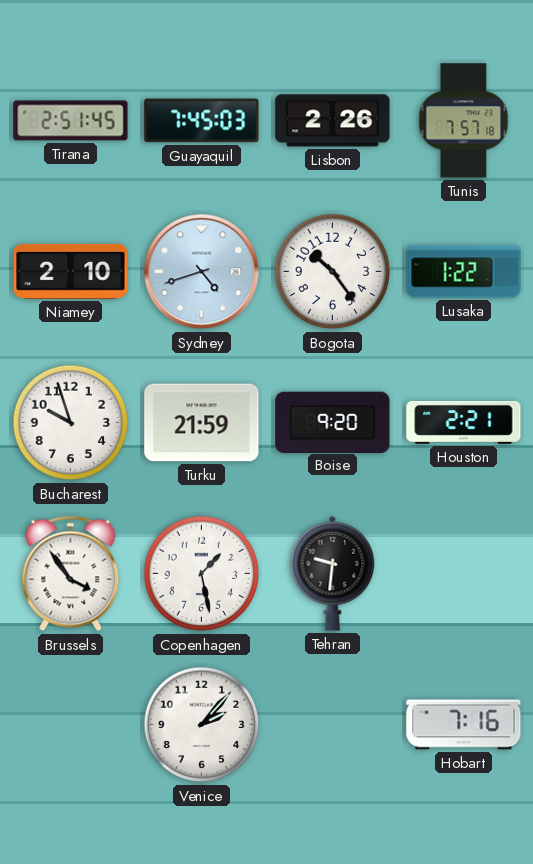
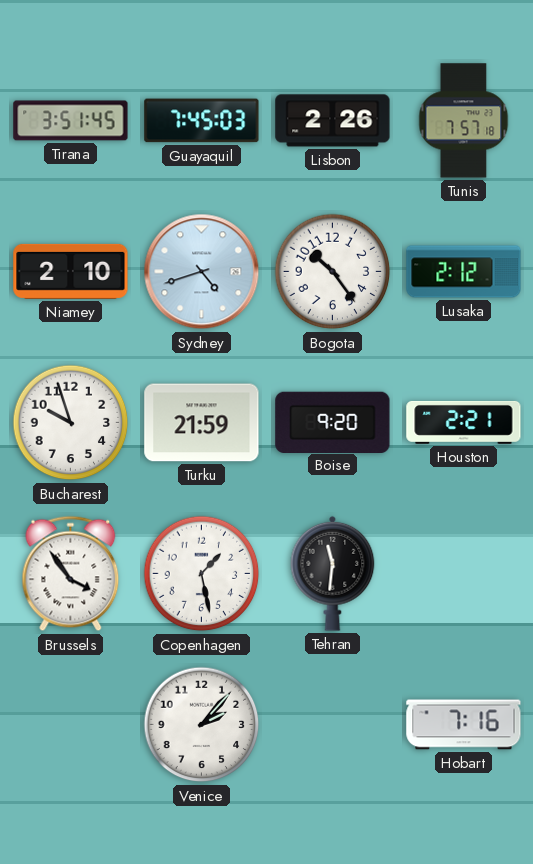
Tirana: 2:51 -> 3:51 (71, 121)
Lusaka: 1:22 -> 2:12 (464, 272)
Tehran: 9:31 -> 11:31 (333, 573)
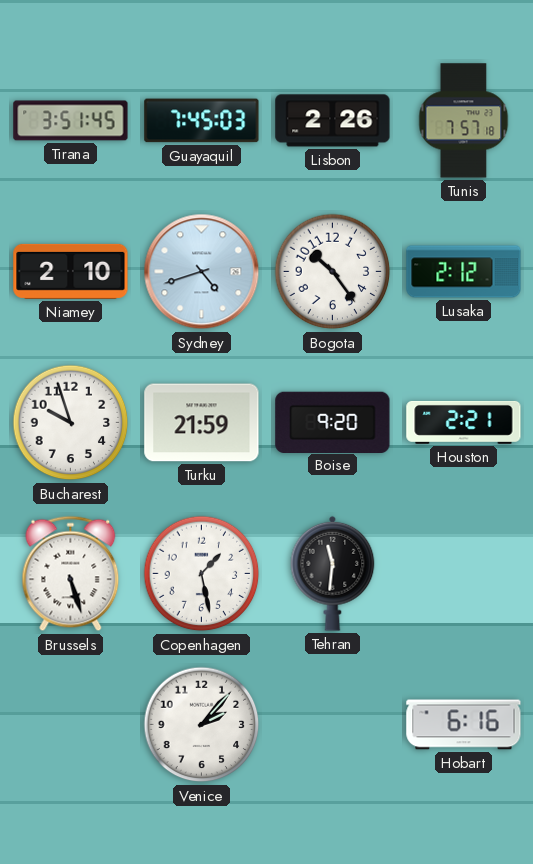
Brussels: 3:54 -> 5:27 (71, 574)
Hobart: 7:16 -> 6:16 (464, 725)
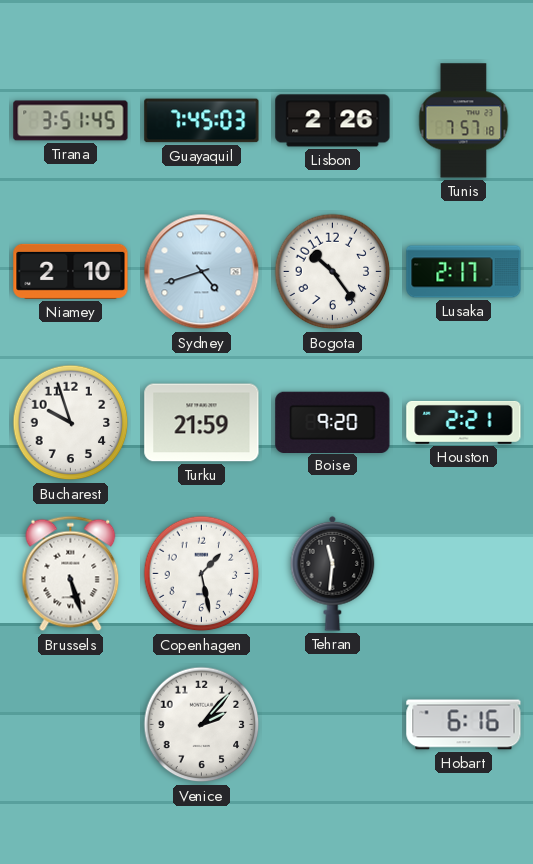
Lusaka: 2:12 -> 2:17 (464, 272)
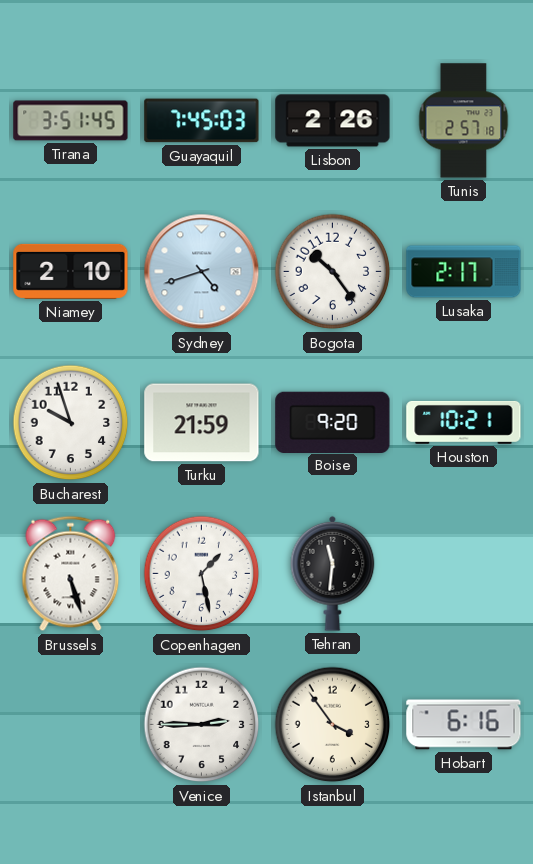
Tunis: 7:57 -> 2:57 (464, 121)
Houston: 2:21 -> 10:21 (464, 422)
Venice: 2:07 -> 2:45 (202, 725)
Istanbul: none -> 3:54 (333, 725)
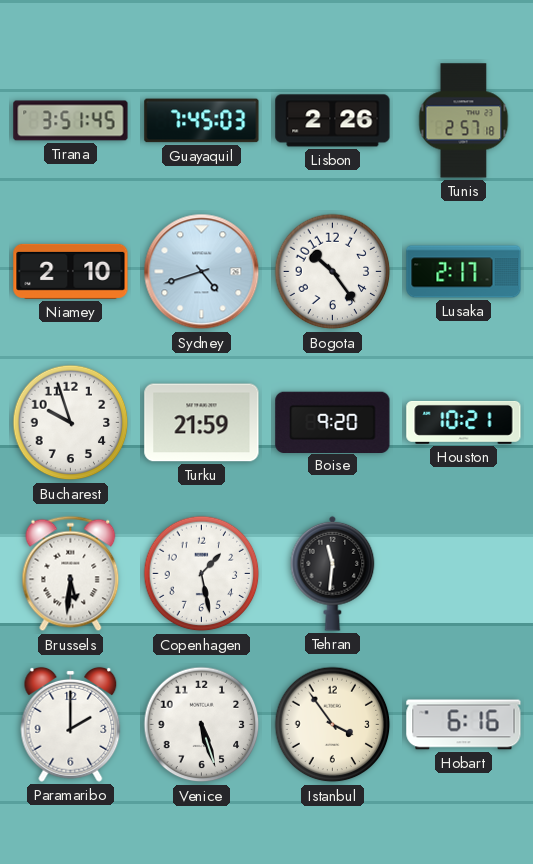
Brussels: 5:27 -> 5:31 (71, 574)
Paramaribo: none -> 2:00 (71, 724)
Venice: 2:45 -> 5:27 (202, 725)
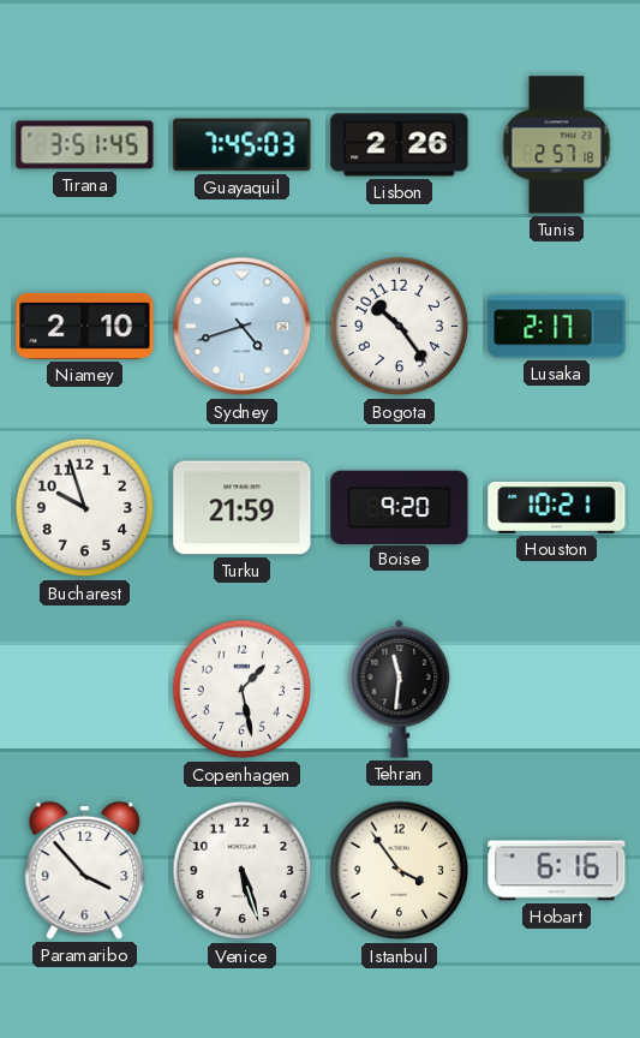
Brussels: 5:31 -> none (71, 574)
Paramaribo: 2:00 -> 3:53 (85, 870)
